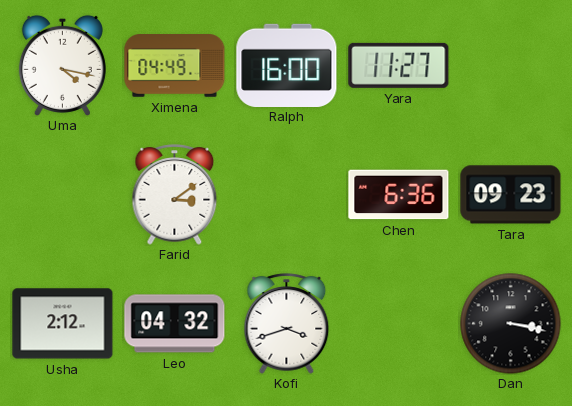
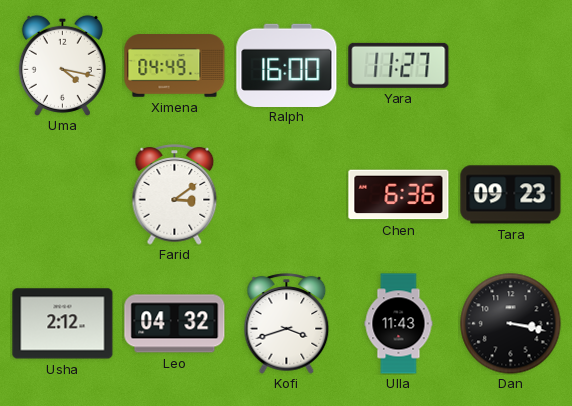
Ulla: none -> 11:43 (399, 324)
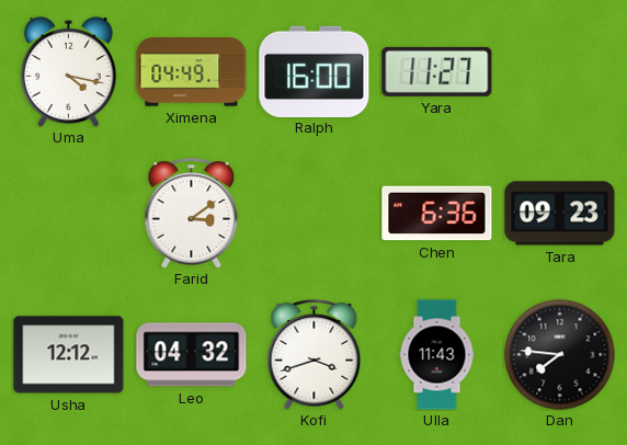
Usha: 2:12 -> 12:12 (69, 355)
Dan: 3:17 -> 7:46 (560, 355)
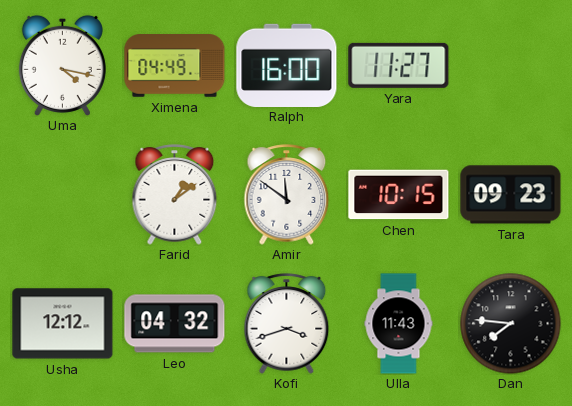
Farid: 3:09 -> 1:09 (175, 195)
Amir: none -> 11:51 (287, 195)
Chen: 6:36 -> 10:15 (399, 195)
